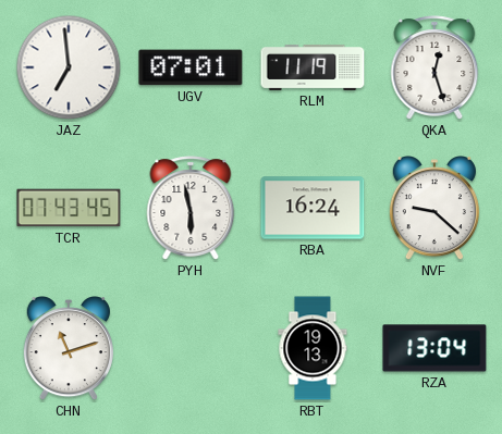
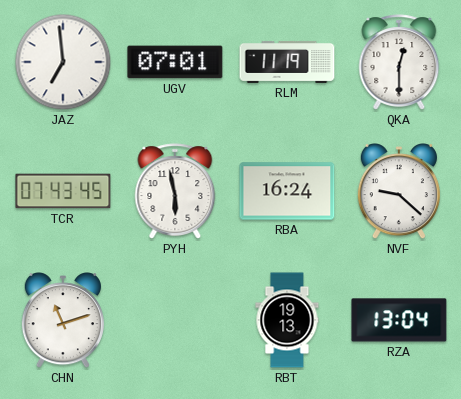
QKA: 12:27 -> 12:30 (399, 62)
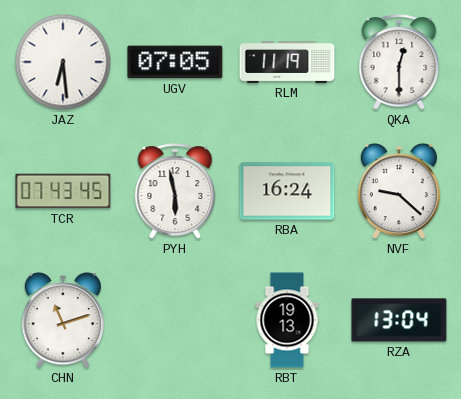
JAZ: 6:59 -> 6:29 (63, 62)
UGV: 07:01 -> 07:05 (175, 62)
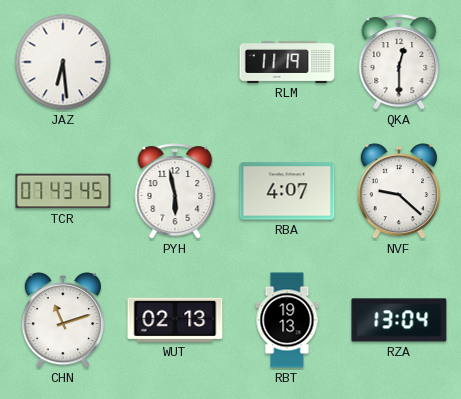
UGV: 07:05 -> none (175, 62)
RBA: 16:24 -> 4:07 (287, 191)
WUT: none -> 02:13 (175, 320)
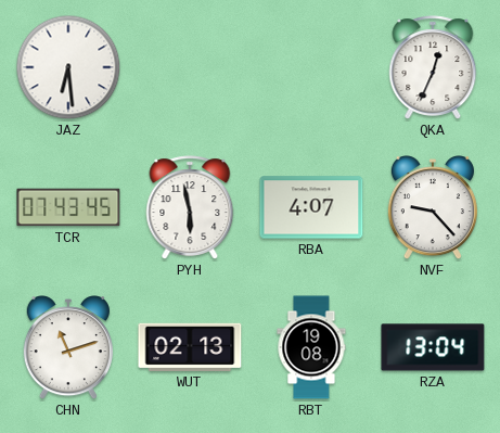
RLM: 11:19 -> none (287, 62)
QKA: 12:30 -> 12:34 (433, 67)
NVF: 9:22 -> 9:23 (433, 208)
RBT: 19:13 -> 19:08 (311, 347)
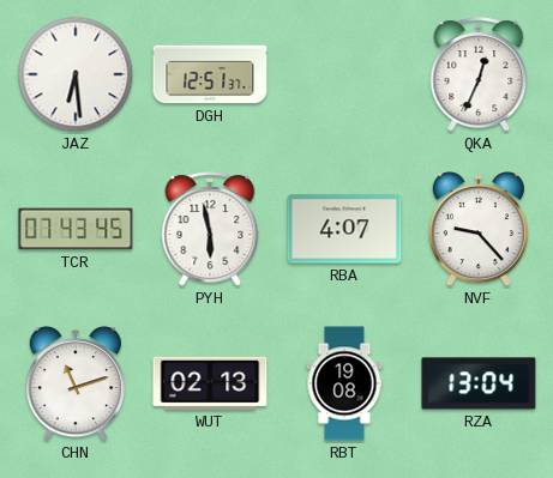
DGH: none -> 12:51 (210, 74)
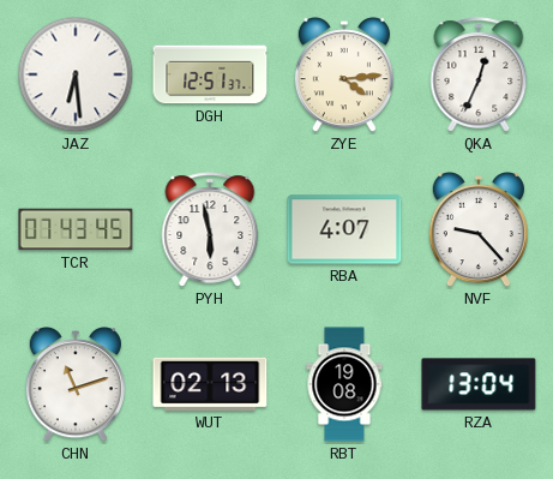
ZYE: none -> 4:14 (344, 76)
